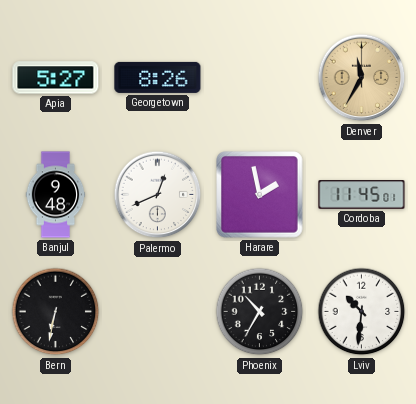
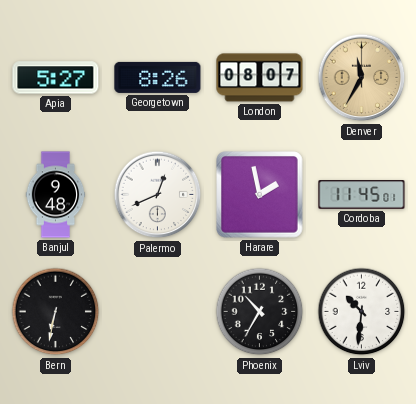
London: none -> 08:07 (260, 78)
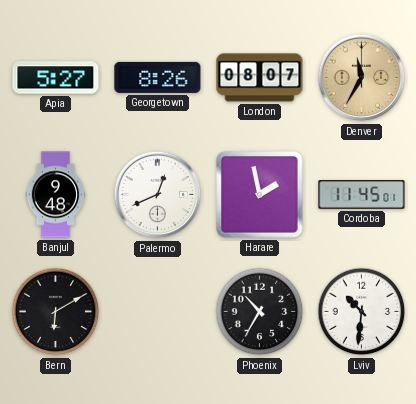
Bern: 6:32 -> 6:10 (56, 312)
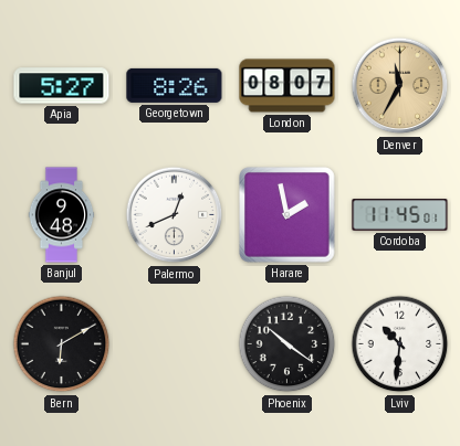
Phoenix: 10:35 -> 10:21 (287, 344)
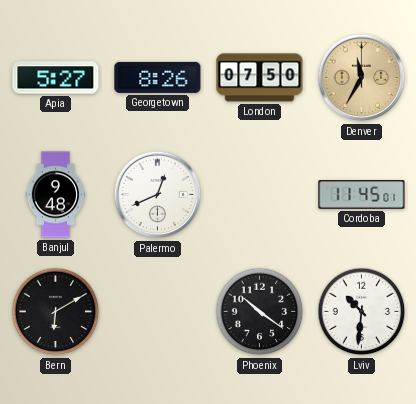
London: 08:07 -> 07:50 (260, 78)
Harare: 1:58 -> none (287, 215)
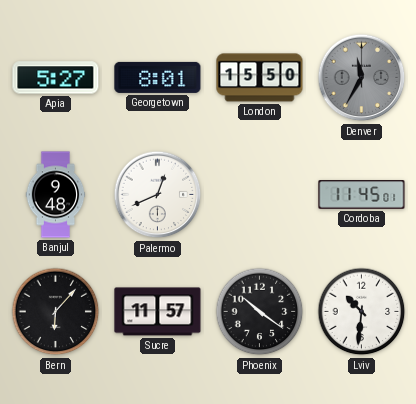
Georgetown: 8:26 -> 8:01 (158, 77)
London: 07:50 -> 15:50 (260, 78)
Denver dial: champagne -> grey (362, 78)
Bern: 6:10 -> 6:07 (56, 312)
Sucre: none -> 11:57 (158, 312)
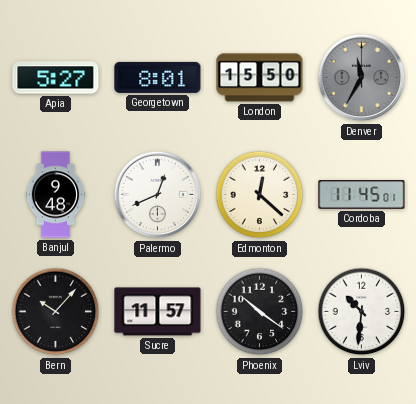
Edmonton: none -> 12:22 (260, 195)
Bern: 6:07 -> 10:07 (56, 312)
